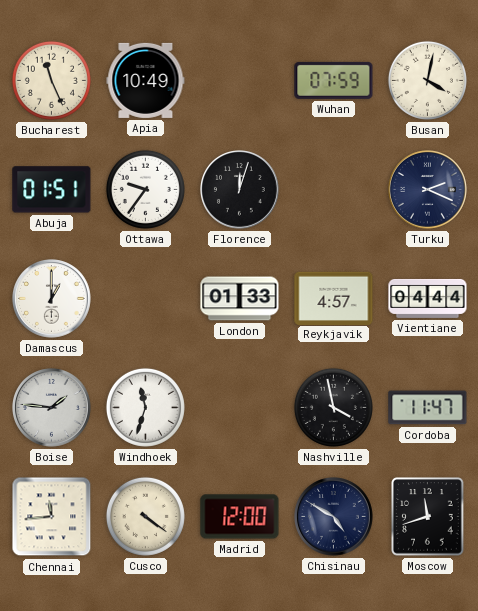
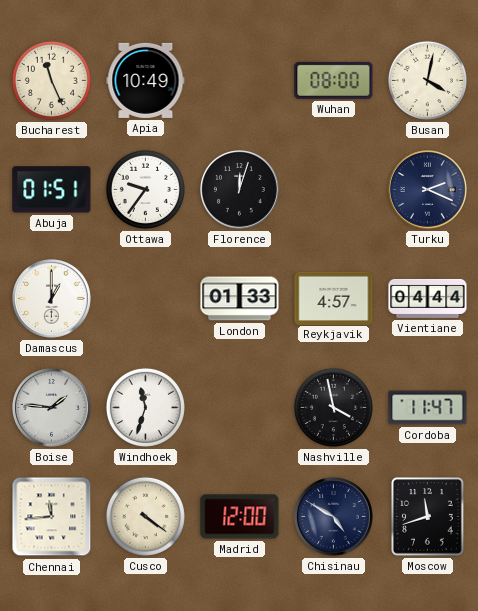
Wuhan: 07:59 -> 08:00 (334, 80)
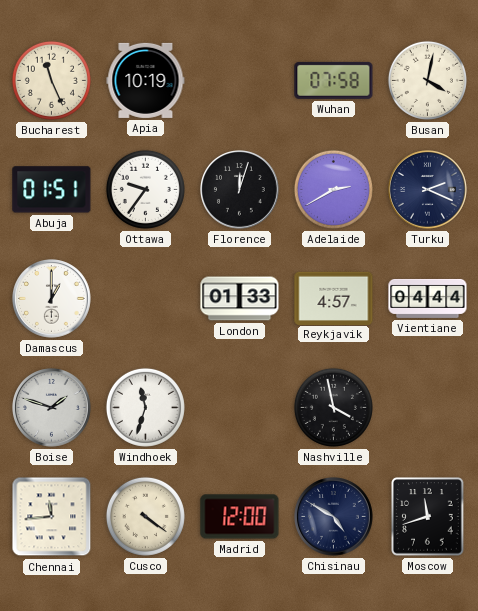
Apia: 10:49 -> 10:19 (146, 80)
Wuhan: 08:00 -> 07:58 (334, 80)
Adelaide: none -> 2:40 (333, 189)
Boise: 1:46 -> 1:48 (52, 408)
Cordoba: 11:47 -> none (428, 408)
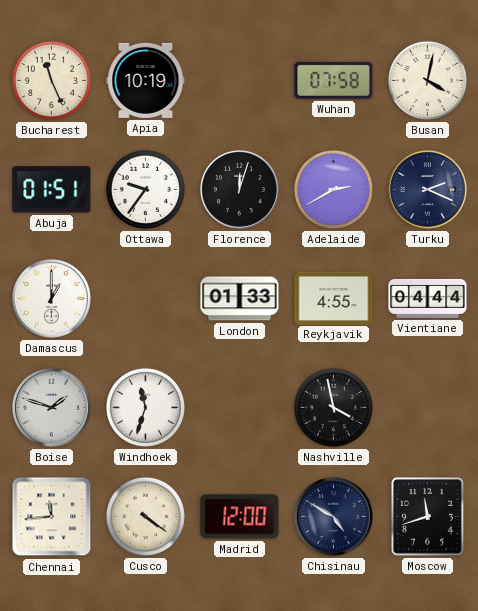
Reykjavik: 4:57 -> 4:55 (334, 298)
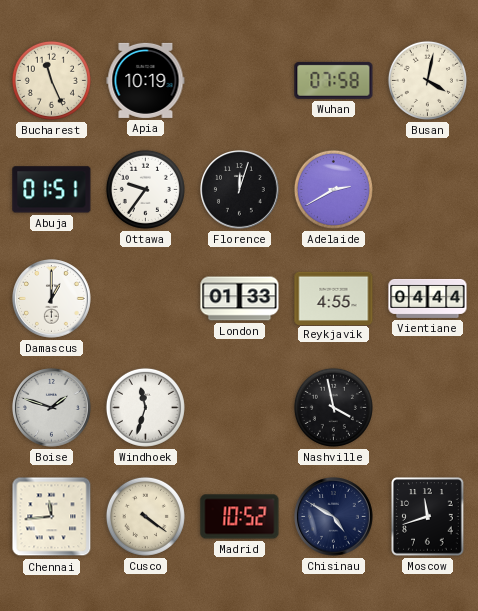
Turku: 2:19 -> none (428, 190)
Madrid: 12:00 -> 10:52 (240, 517)
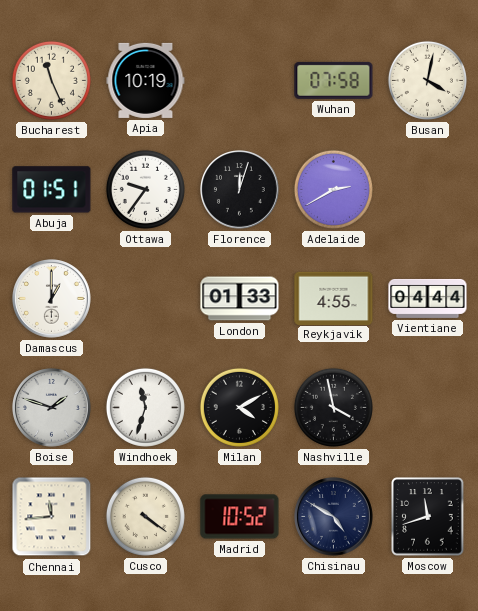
Milan: none -> 4:10 (239, 407)
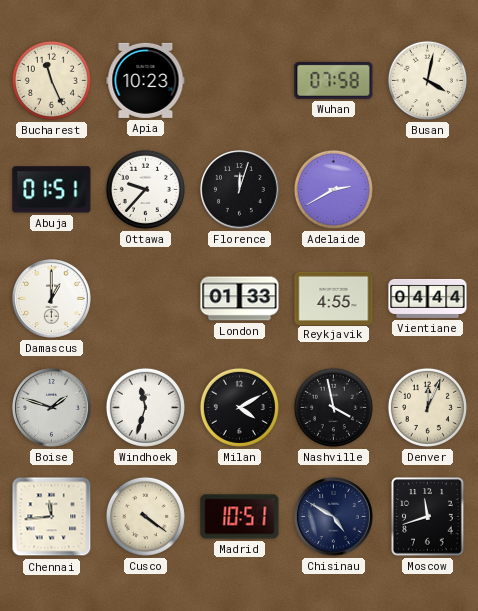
Apia: 10:19 -> 10:23 (146, 80)
Ottawa: 9:36 -> 9:37 (145, 189)
Denver: none -> 12:04 (427, 407)
Madrid: 10:52 -> 10:51 (240, 517)
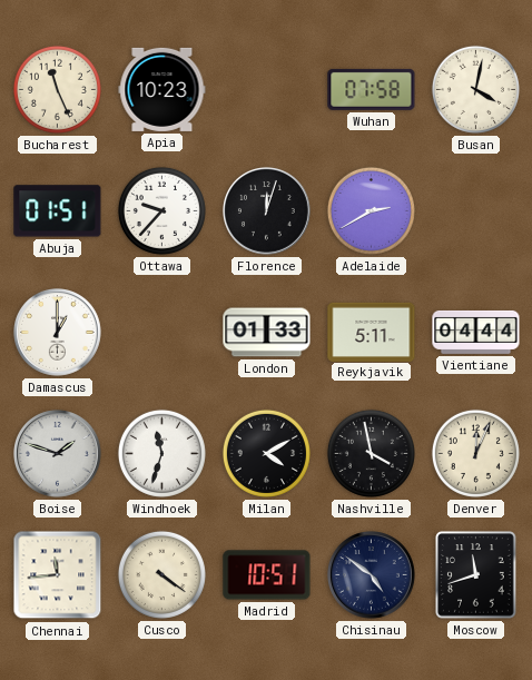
Reykjavik: 4:55 -> 5:11 (372, 332)
Chisinau: 4:50 -> 4:51 (372, 575)
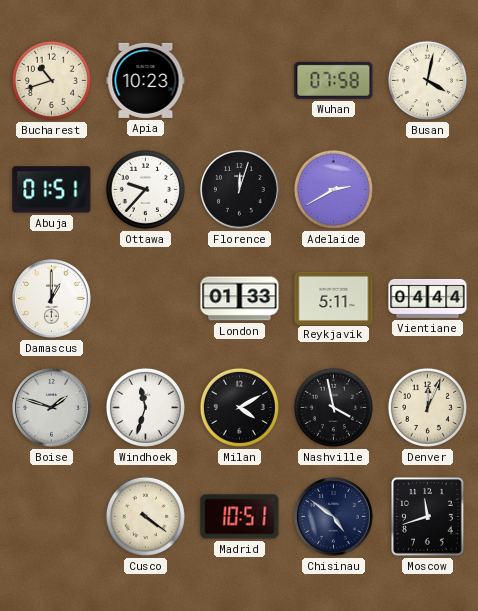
Bucharest: 11:26 -> 10:42 (51, 80)
Chennai: 11:44 -> none (58, 575)
